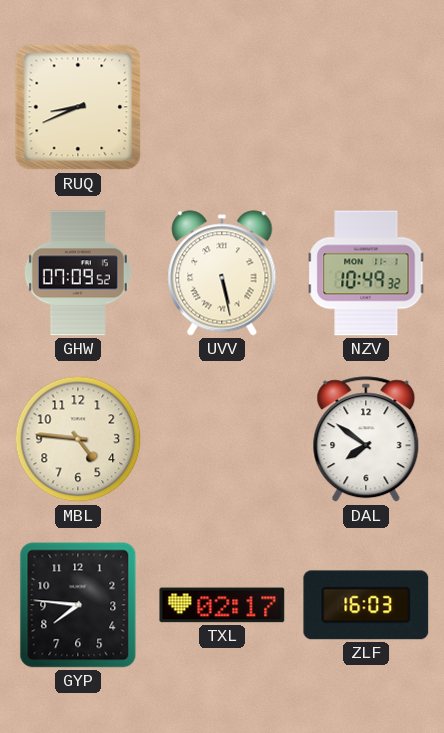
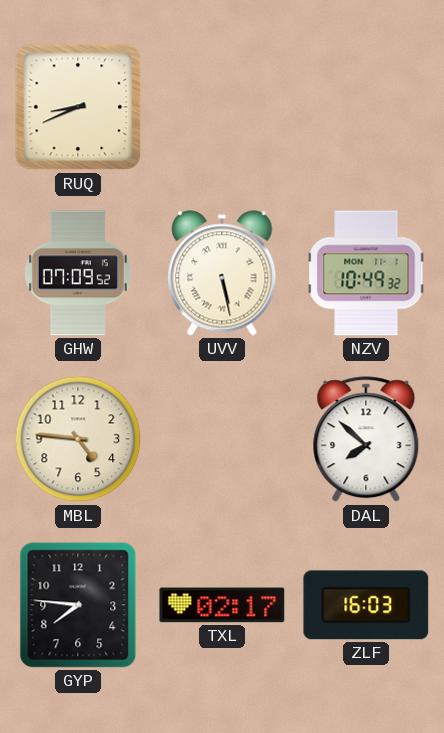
DAL: 7:51 -> 7:52 (366, 440)
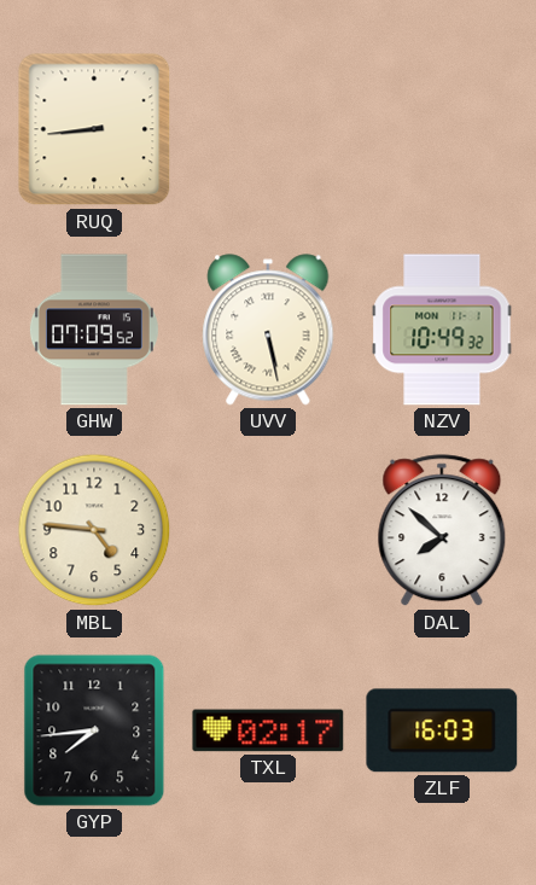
RUQ: 8:41 -> 8:44 (94, 129)
GYP: 7:46 -> 7:44 (94, 730)
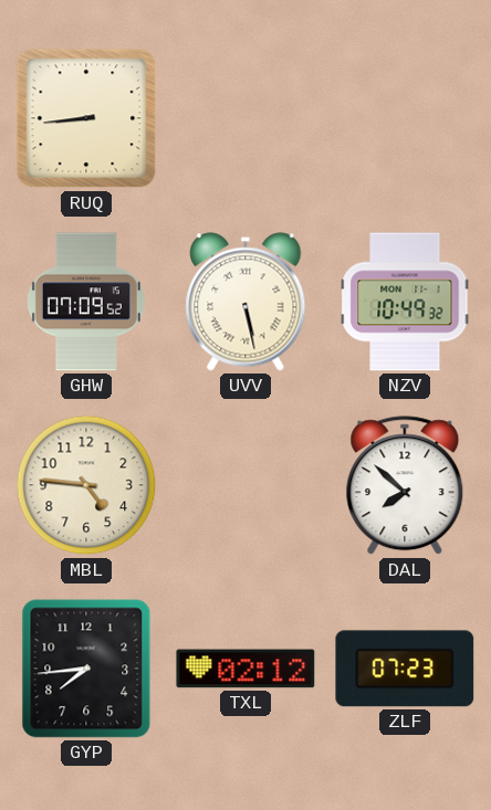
TXL: 02:17 -> 02:12 (245, 669)
ZLF: 16:03 -> 07:23 (405, 669)
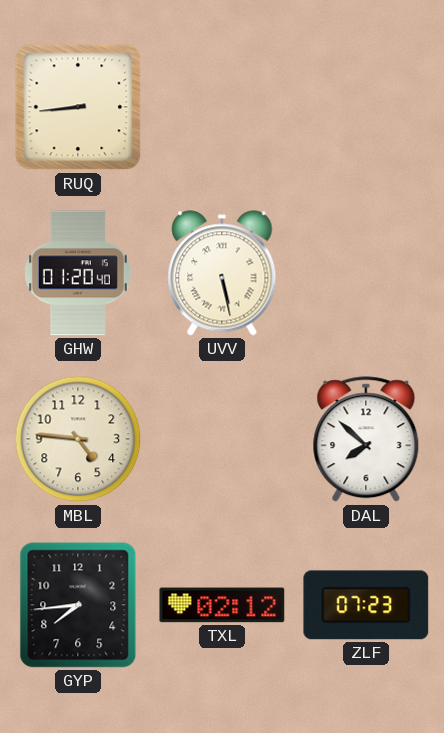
GHW: 07:09 -> 01:20 (78, 273)
NZV: 10:49 -> none (405, 302)
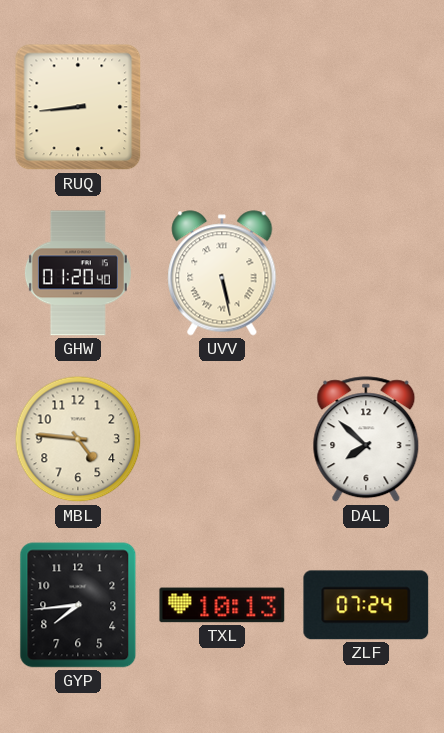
TXL: 02:12 -> 10:13 (222, 605)
ZLF: 07:23 -> 07:24 (366, 605)
